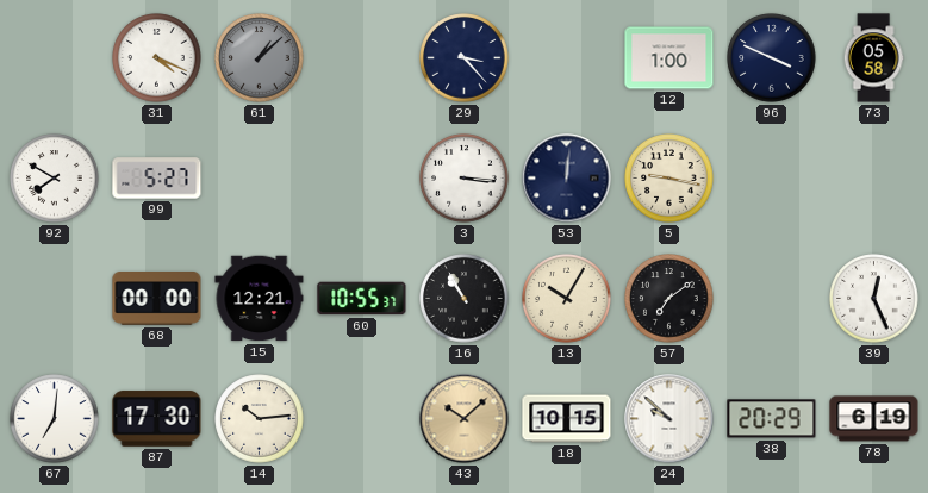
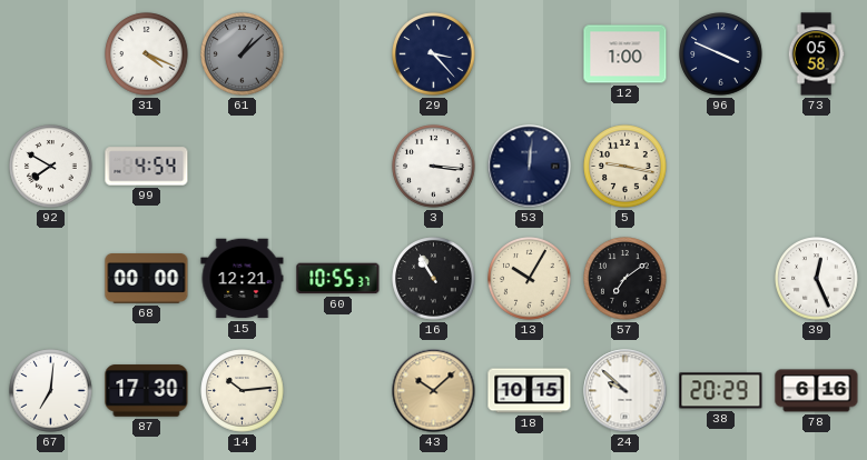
99: 5:27 -> 4:54 (147, 167)
78: 6:19 -> 6:16 (817, 391)
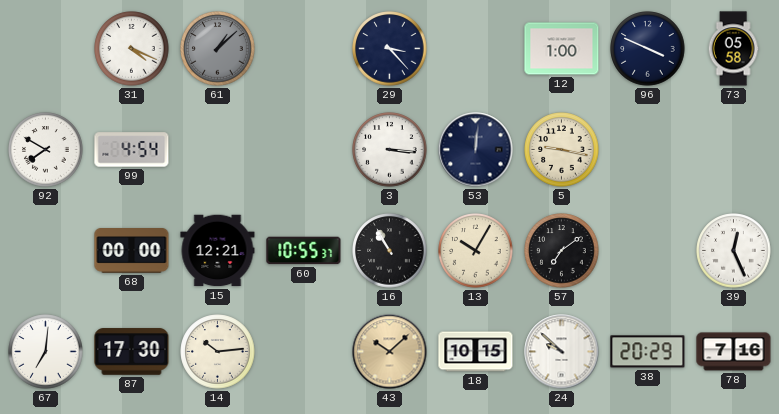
78: 6:16 -> 7:16 (734, 352)
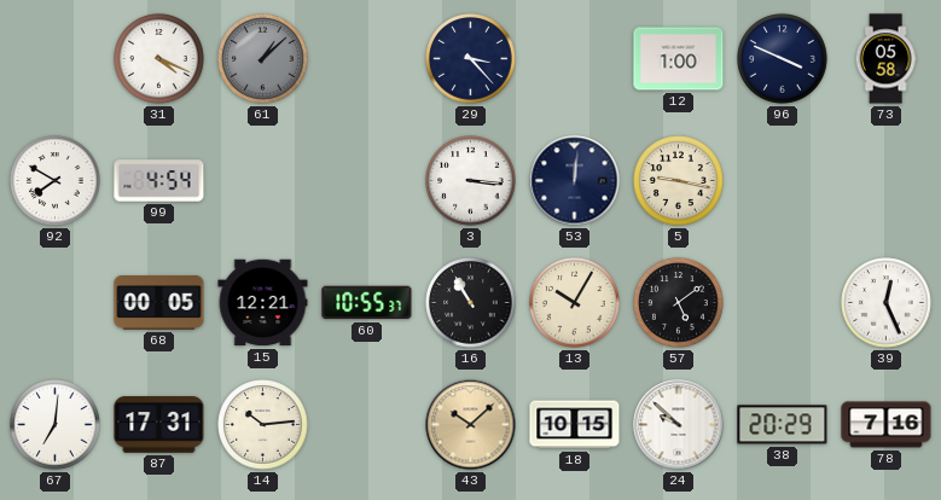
68: 00:00 -> 00:05 (159, 303)
57: 7:09 -> 5:09 (679, 303)
87: 17:30 -> 17:31 (159, 425)
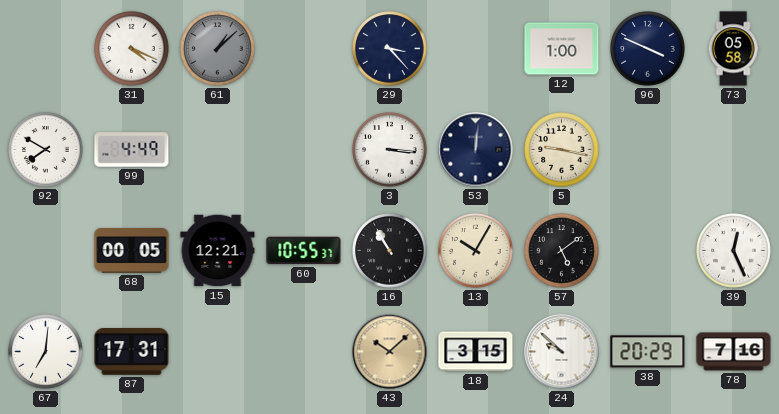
99: 4:54 -> 4:49 (132, 150)
14: 10:14 -> none (263, 425)
18: 10:15 -> 3:15 (476, 352)
